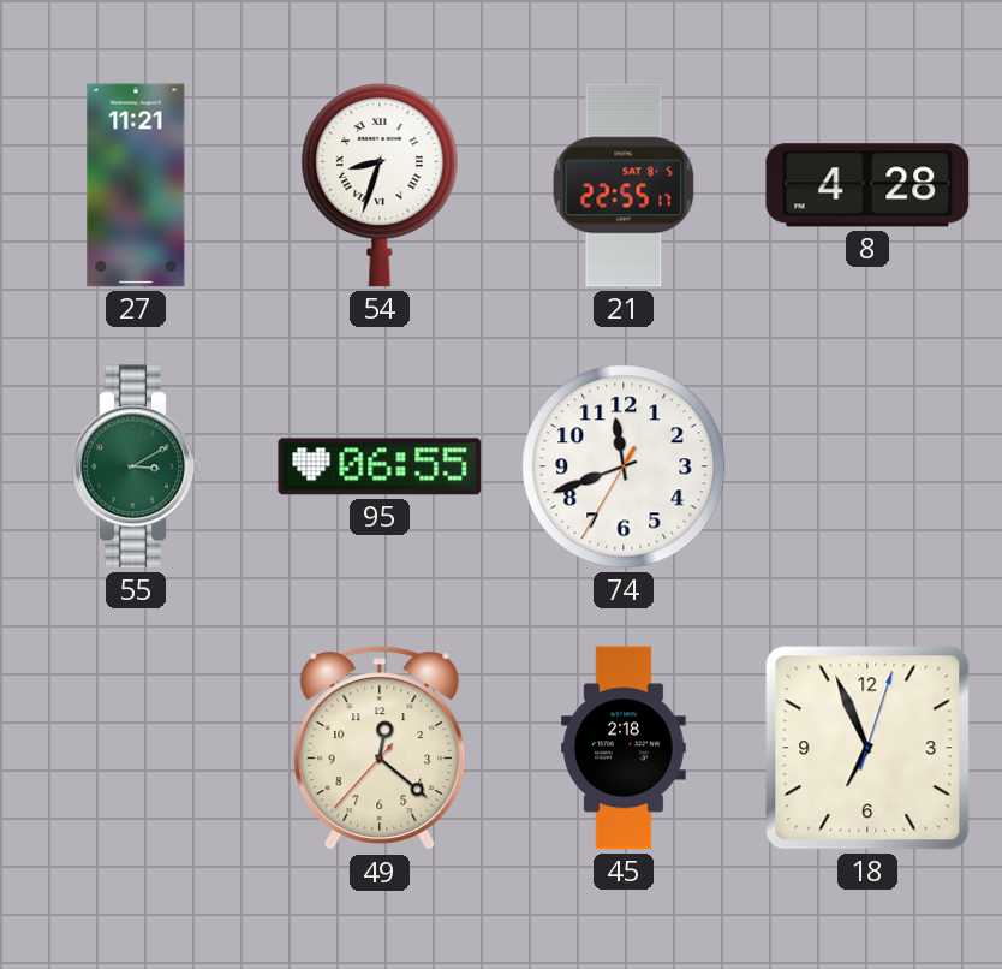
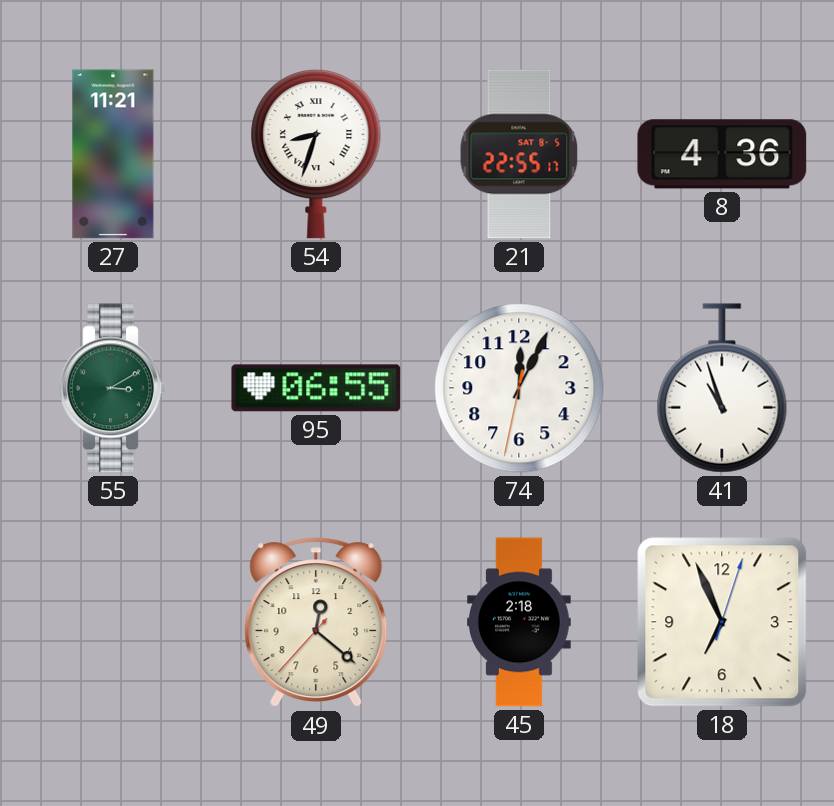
8: 4:28 -> 4:36 (722, 154)
74: 11:41 -> 12:04 (519, 388)
41: none -> 10:57 (722, 388)
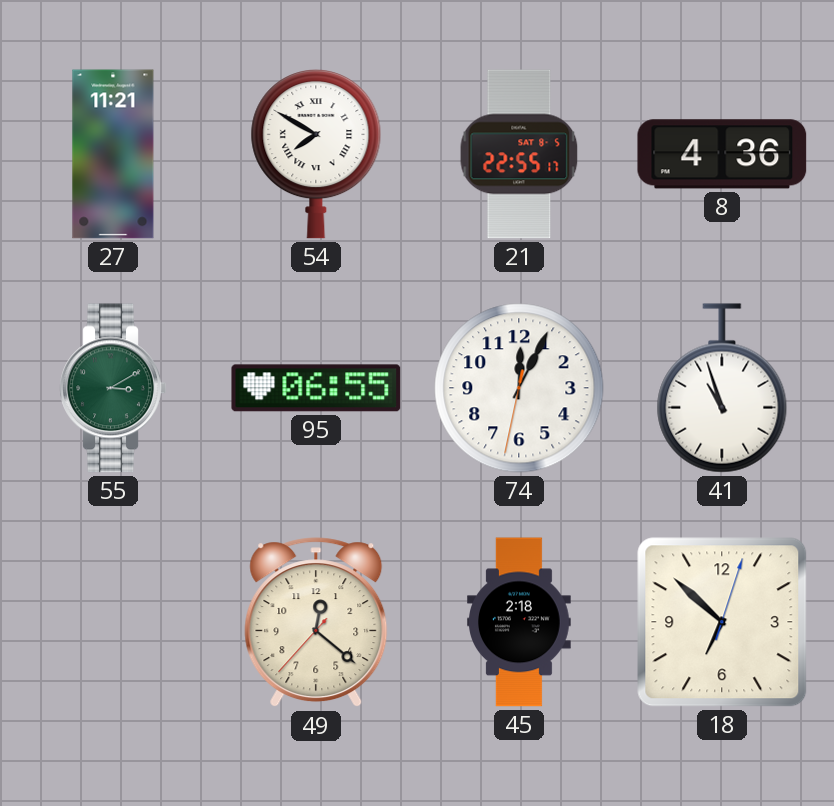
54: 8:33 -> 7:50 (316, 155)
18: 6:56 -> 6:52 (722, 622)
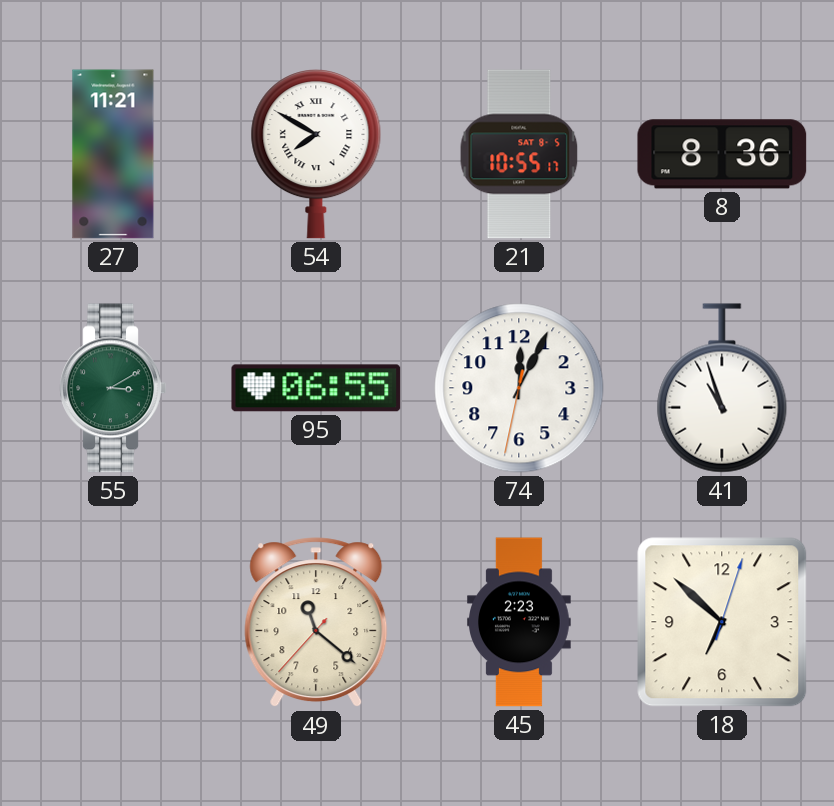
21: 22:55 -> 10:55 (519, 154)
8: 4:36 -> 8:36 (722, 154)
49: 12:21 -> 11:21 (316, 623)
45: 2:18 -> 2:23 (520, 622)
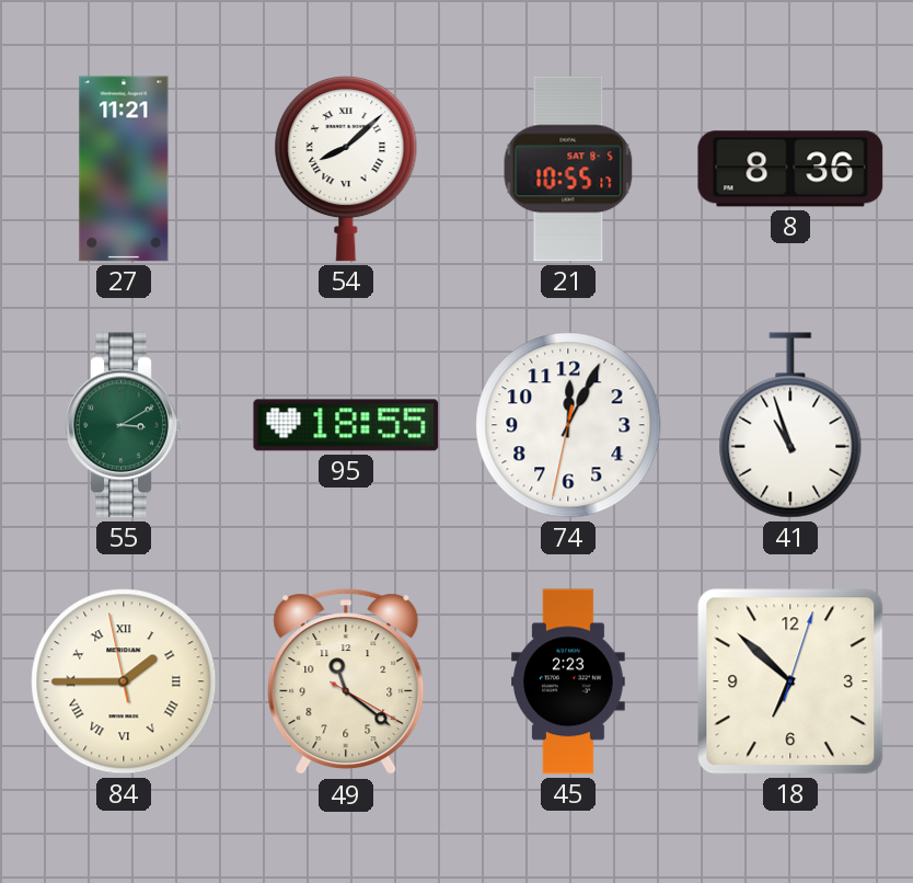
54: 7:50 -> 8:08 (346, 170)
95: 06:55 -> 18:55 (346, 425)
84: none -> 1:44 (124, 681)
49: 11:21:37 -> 11:21:20 (346, 683)
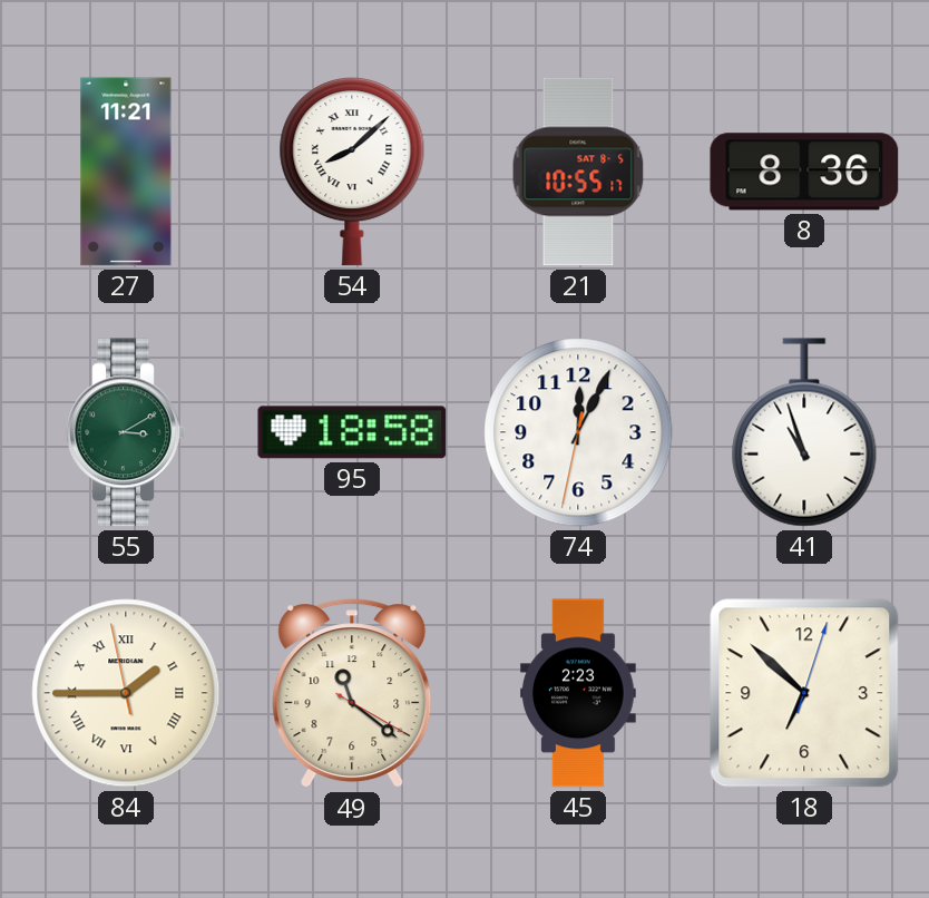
95: 18:55 -> 18:58 (352, 432)
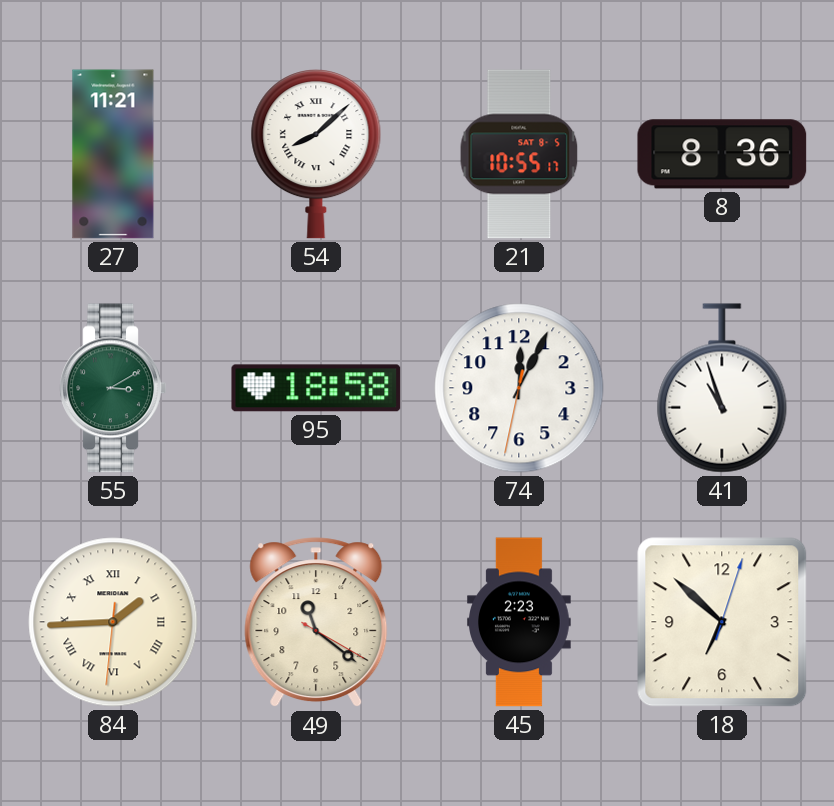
84: 1:44:58 -> 1:44:31 (113, 622)
